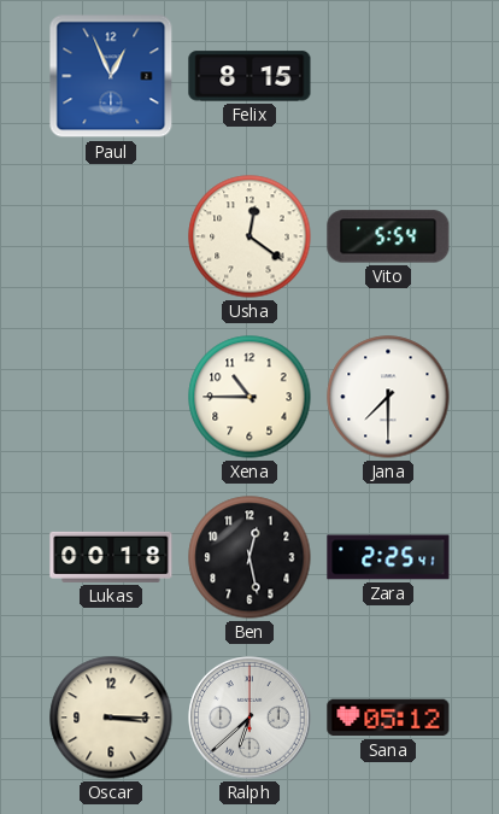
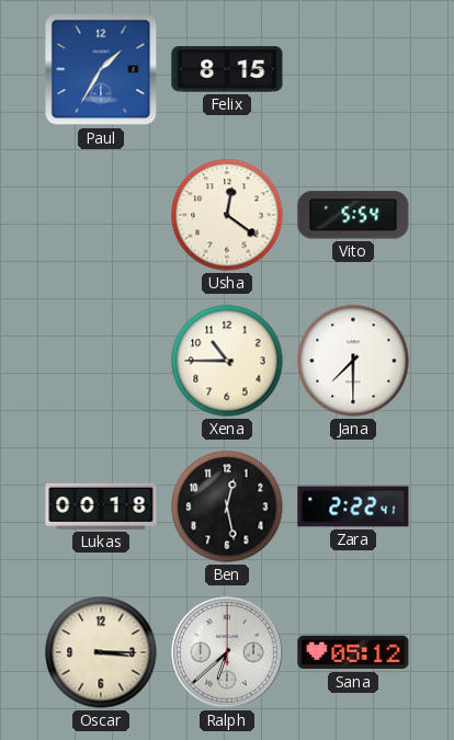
Paul: 12:56 -> 1:35 (101, 69)
Zara: 2:25 -> 2:22 (353, 506)
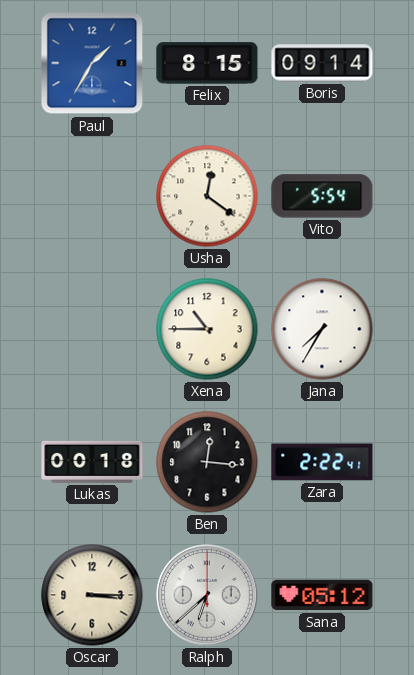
Boris: none -> 09:14 (322, 63)
Jana: 7:30 -> 7:35 (322, 329)
Ben: 12:28 -> 12:16 (207, 462)
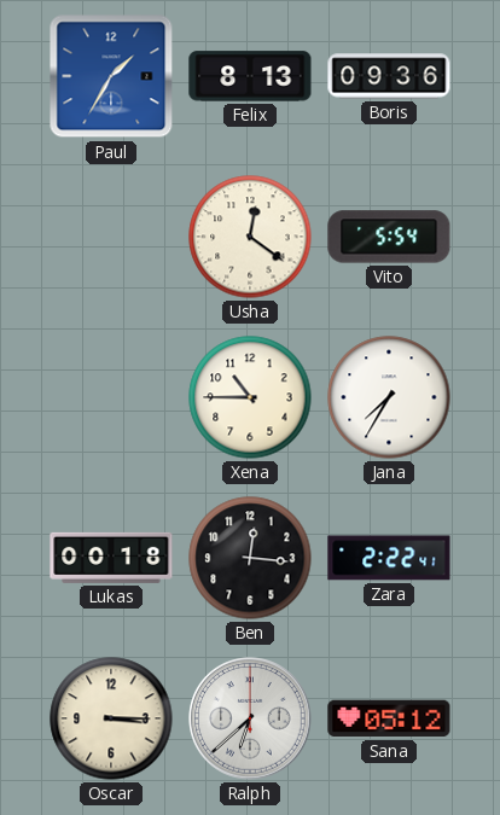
Felix: 8:15 -> 8:13 (250, 76)
Boris: 09:14 -> 09:36 (389, 76)
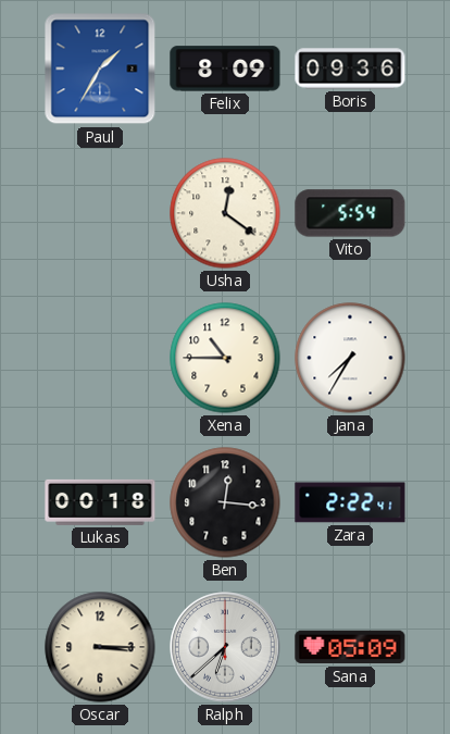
Felix: 8:13 -> 8:09 (225, 69)
Sana: 05:12 -> 05:09 (350, 647)
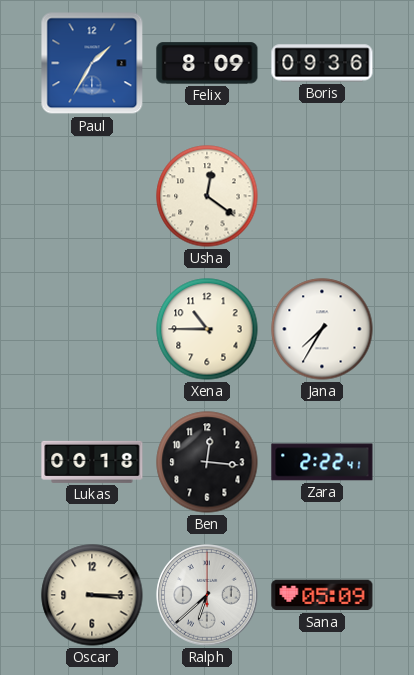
Vito: 5:54 -> none (350, 213)
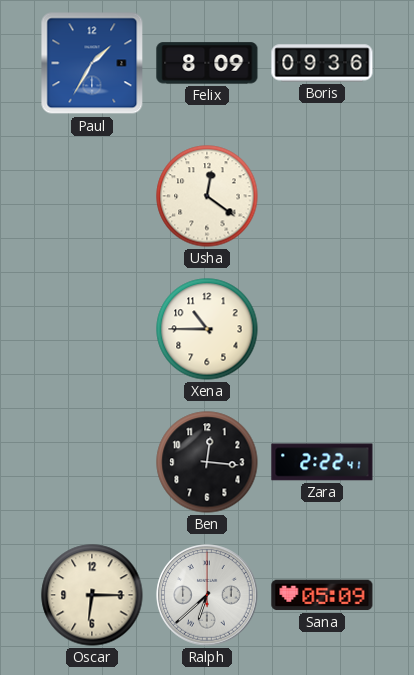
Jana: 7:35 -> none (322, 329)
Lukas: 00:18 -> none (92, 462)
Oscar: 3:15 -> 6:15 (92, 595)
